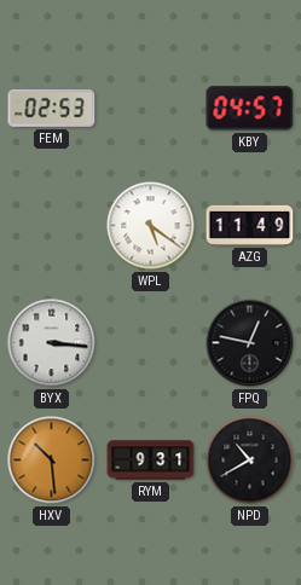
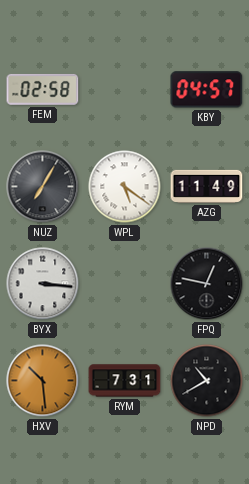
FEM: 02:53 -> 02:58 (43, 89)
NUZ: none -> 7:05 (43, 187)
RYM: 9:31 -> 7:31 (125, 381)
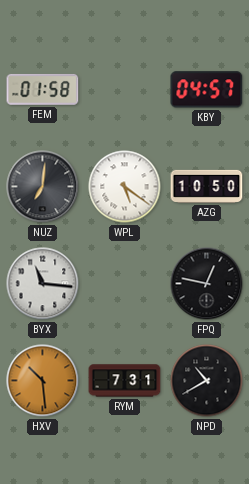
FEM: 02:58 -> 01:58 (43, 89)
NUZ: 7:05 -> 7:01 (43, 187)
AZG: 11:49 -> 10:50 (207, 186)
BYX: 3:16 -> 11:16 (43, 284)
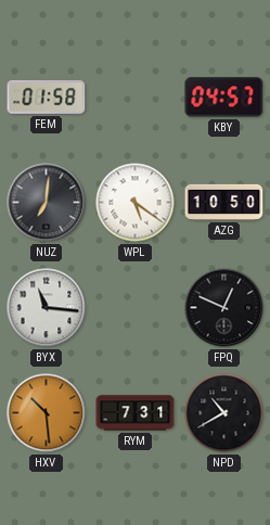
FPQ: 12:47 -> 12:49 (224, 308)
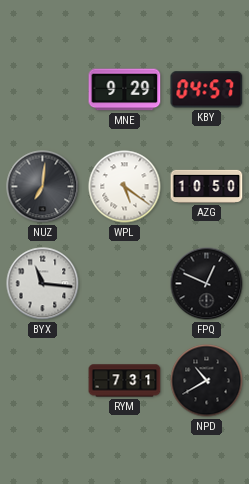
FEM: 01:58 -> none (47, 97)
MNE: none -> 9:29 (125, 90)
HXV: 10:29 -> none (47, 413)
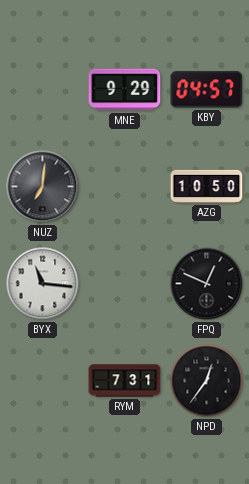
WPL: 5:21 -> none (125, 187)
NPD: 10:40 -> 12:36 (207, 381)
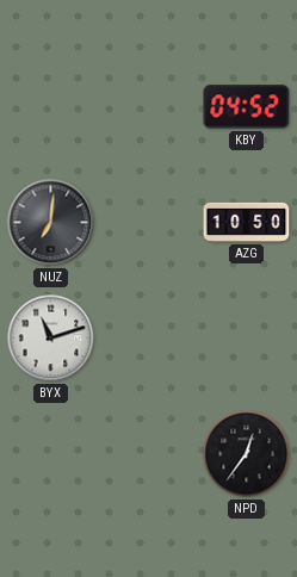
MNE: 9:29 -> none (125, 90)
KBY: 04:57 -> 04:52 (247, 107)
BYX: 11:16 -> 11:12 (51, 339)
FPQ: 12:49 -> none (207, 284)
RYM: 7:31 -> none (125, 381)
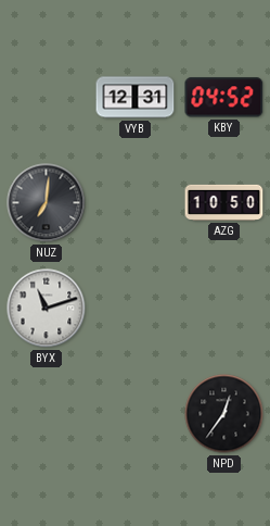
VYB: none -> 12:31 (136, 98)
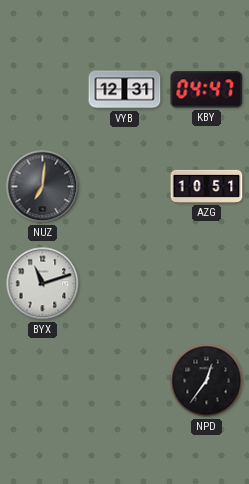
KBY: 04:52 -> 04:47 (207, 90)
AZG: 10:50 -> 10:51 (207, 186)
